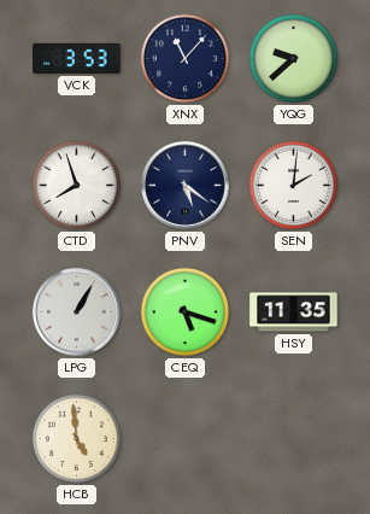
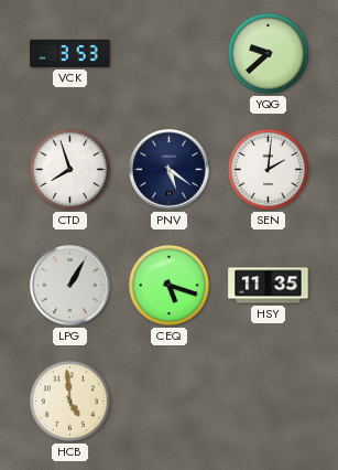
XNX: 11:07 -> none (184, 58)
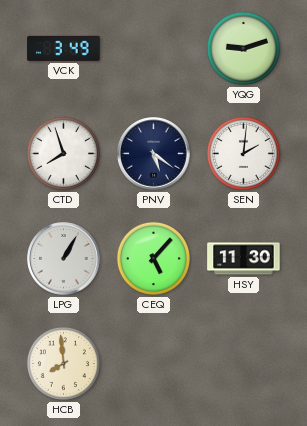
VCK: 3:53 -> 3:49 (64, 48)
YQG: 9:38 -> 9:12 (243, 48)
CEQ: 5:18 -> 5:07 (153, 258)
HSY: 11:35 -> 11:30 (244, 259)
HCB: 4:59 -> 7:59 (63, 363)
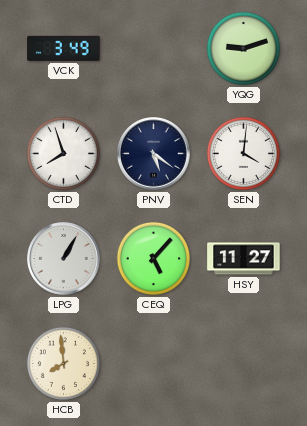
SEN: 2:01 -> 4:01 (243, 153)
HSY: 11:30 -> 11:27 (244, 259)
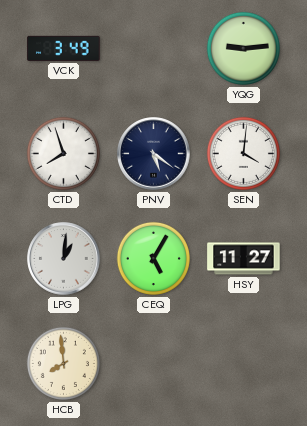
YQG: 9:12 -> 9:14 (243, 48)
LPG: 1:05 -> 1:01 (64, 259)
CEQ: 5:07 -> 5:05 (153, 258)
